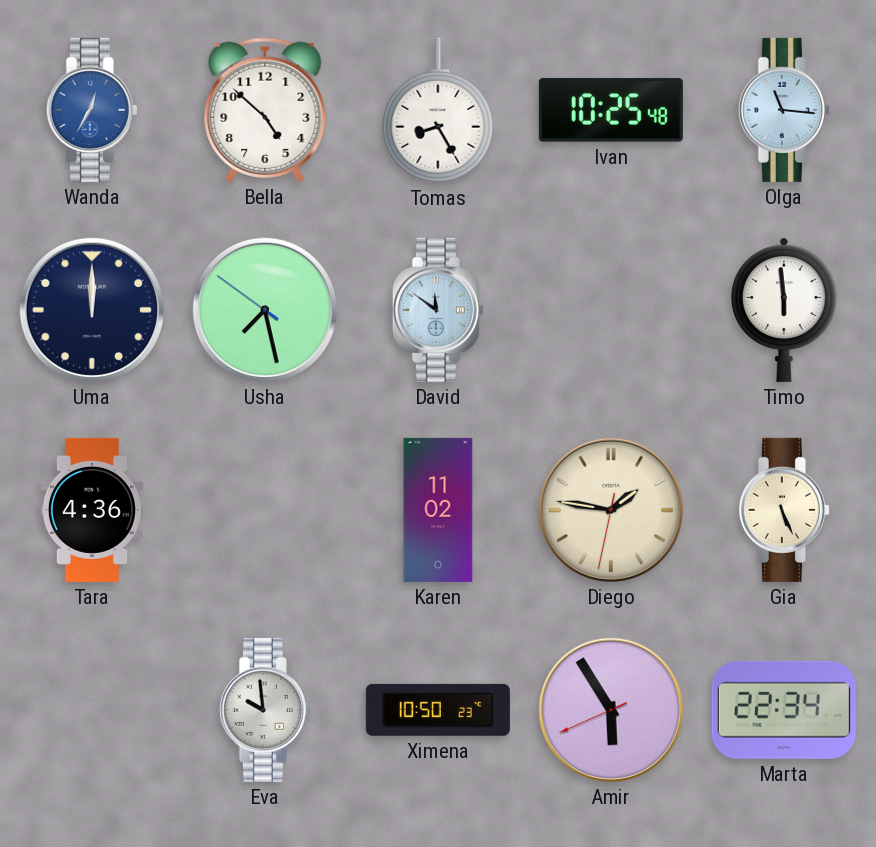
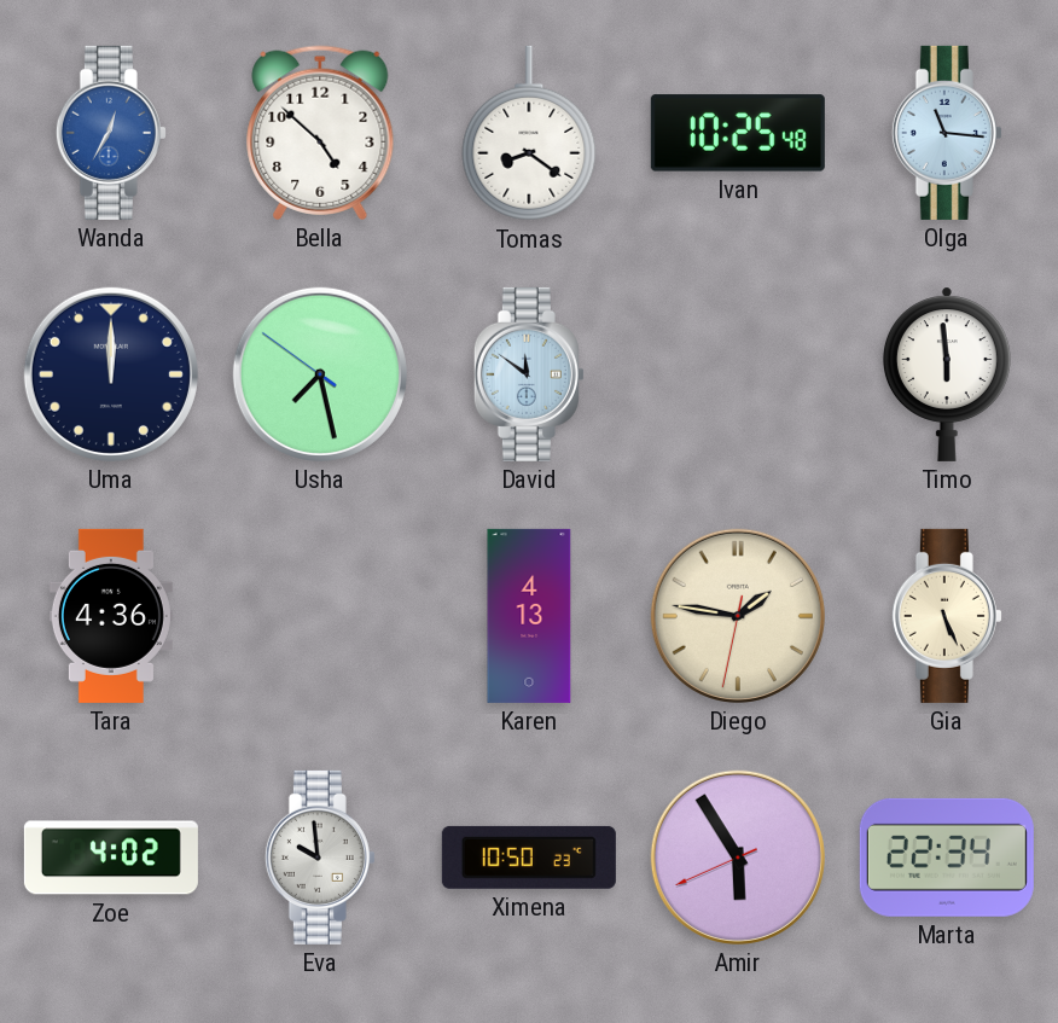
Tomas: 8:25 -> 8:21 (529, 133)
Karen: 11:02 -> 4:13 (529, 616)
Zoe: none -> 4:02 (111, 858)
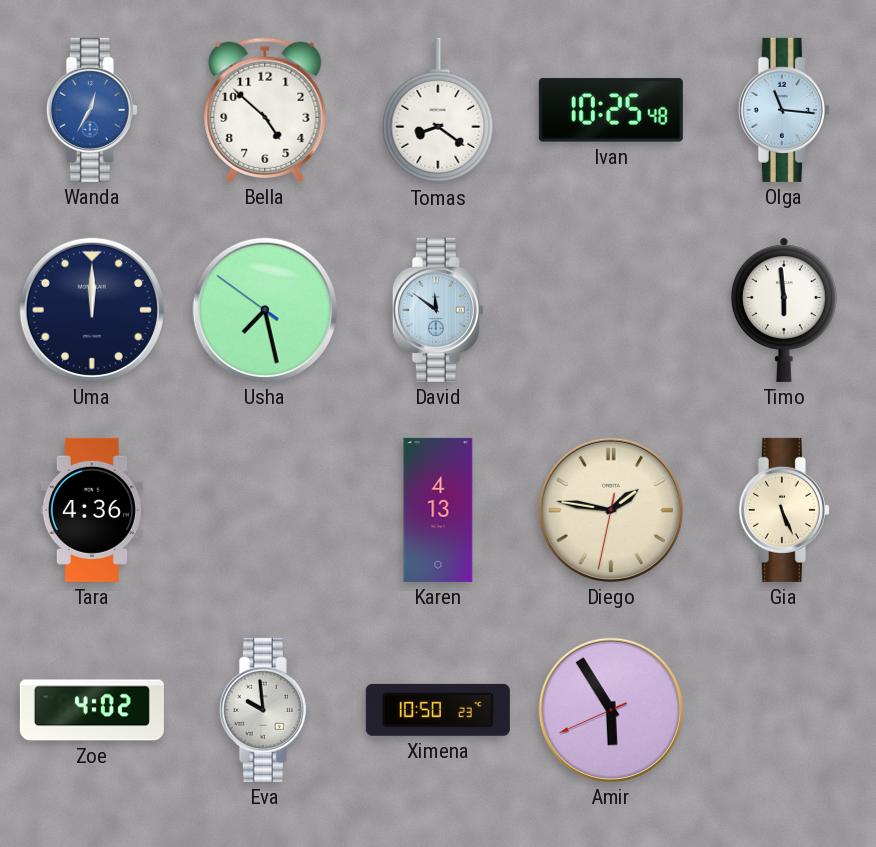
Marta: 22:34 -> none (947, 858)
